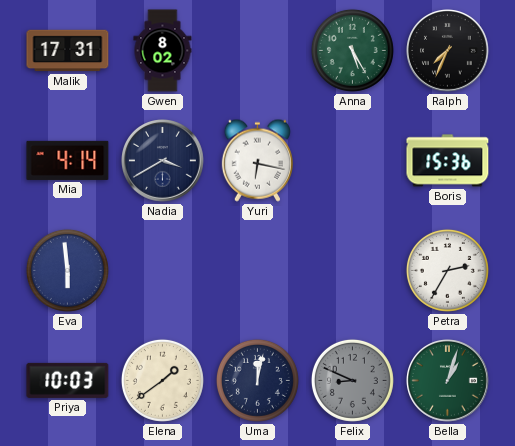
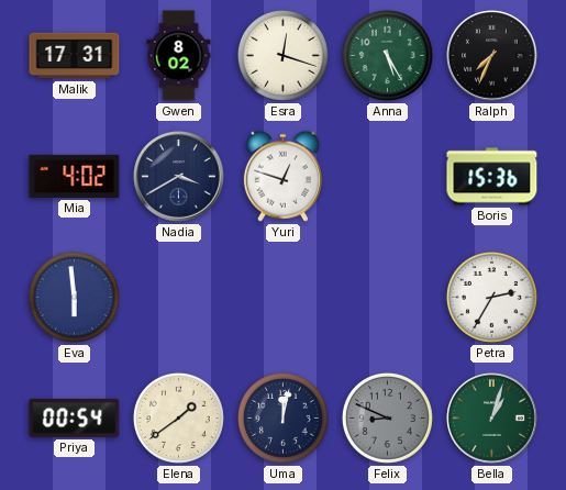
Esra: none -> 12:18 (282, 55)
Mia: 4:14 -> 4:02 (75, 176)
Yuri: 6:17 -> 12:48 (282, 176)
Priya: 10:03 -> 00:54 (75, 417)
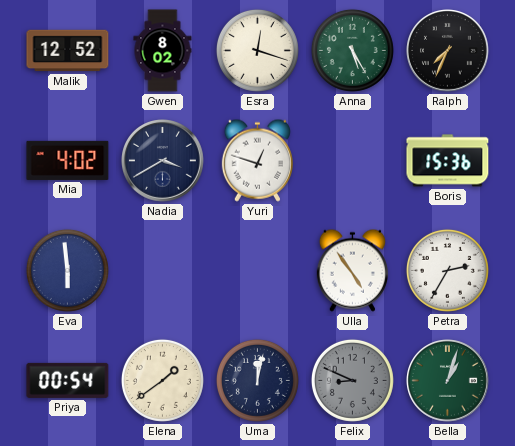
Malik: 17:31 -> 12:52 (68, 51)
Ulla: none -> 4:54 (352, 270)
